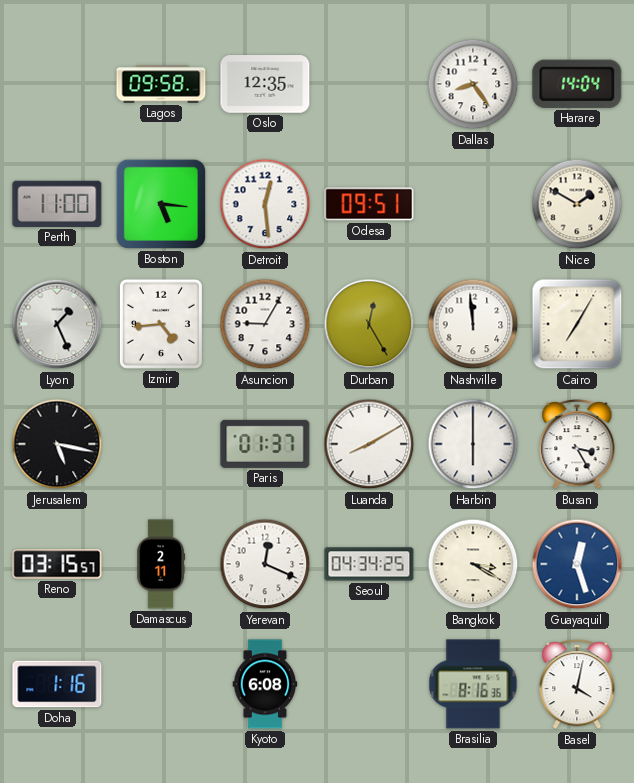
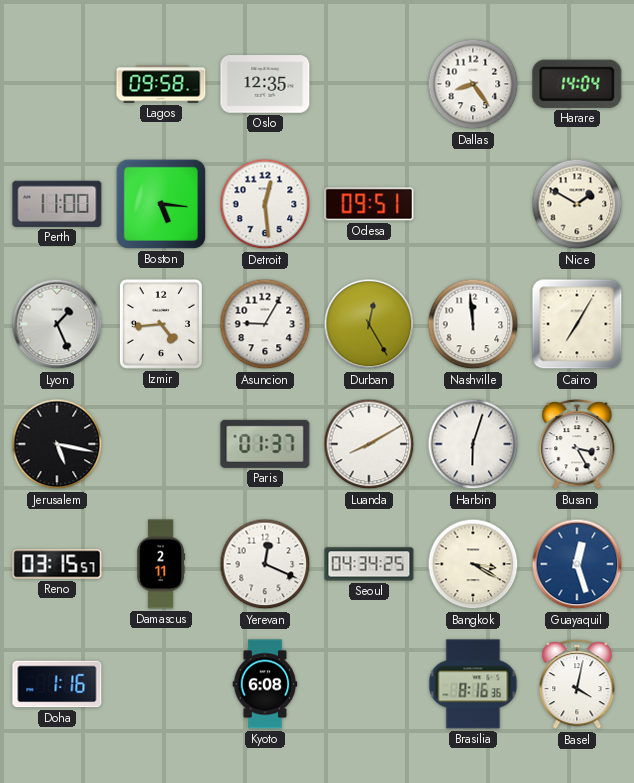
Harbin: 6:00 -> 6:03 (473, 444)
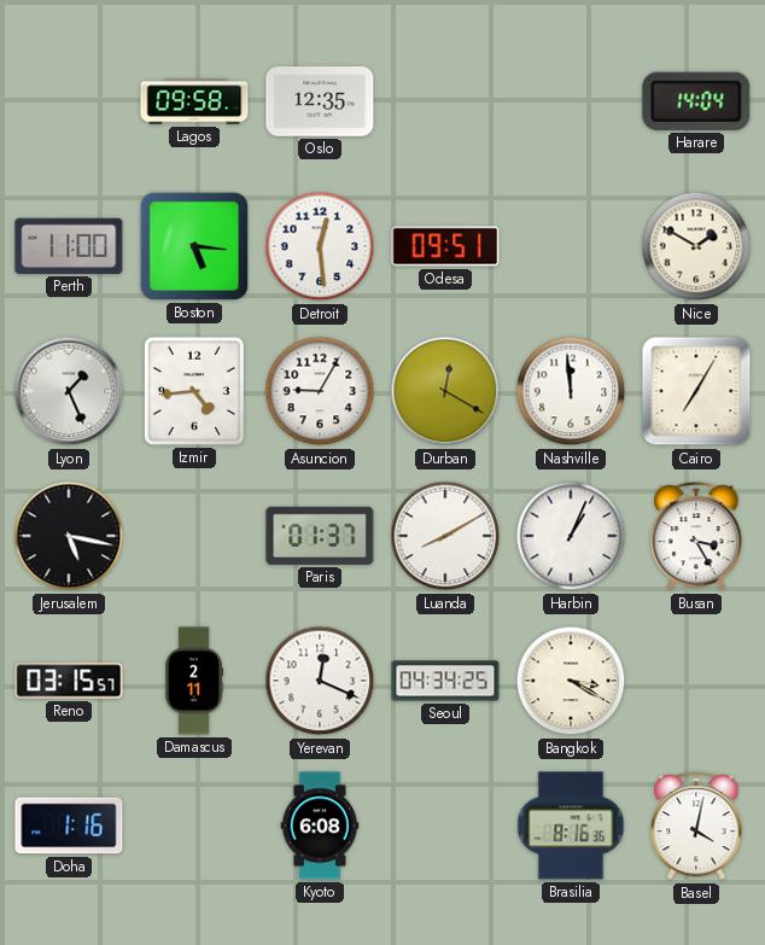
Dallas: 8:24 -> none (473, 84)
Durban: 12:25 -> 12:20 (445, 391)
Harbin: 6:03 -> 1:04 (571, 536)
Guayaquil: 12:27 -> none (577, 564)
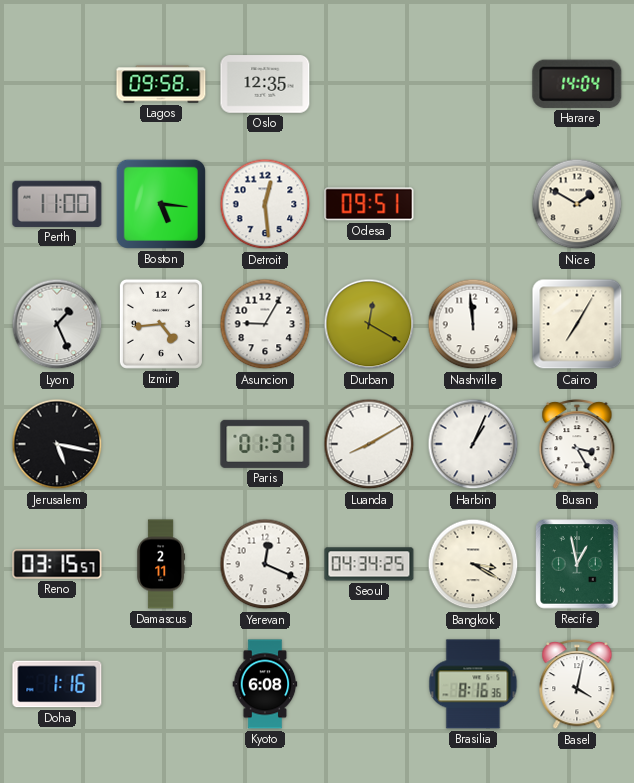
Recife: none -> 12:58 (577, 564)
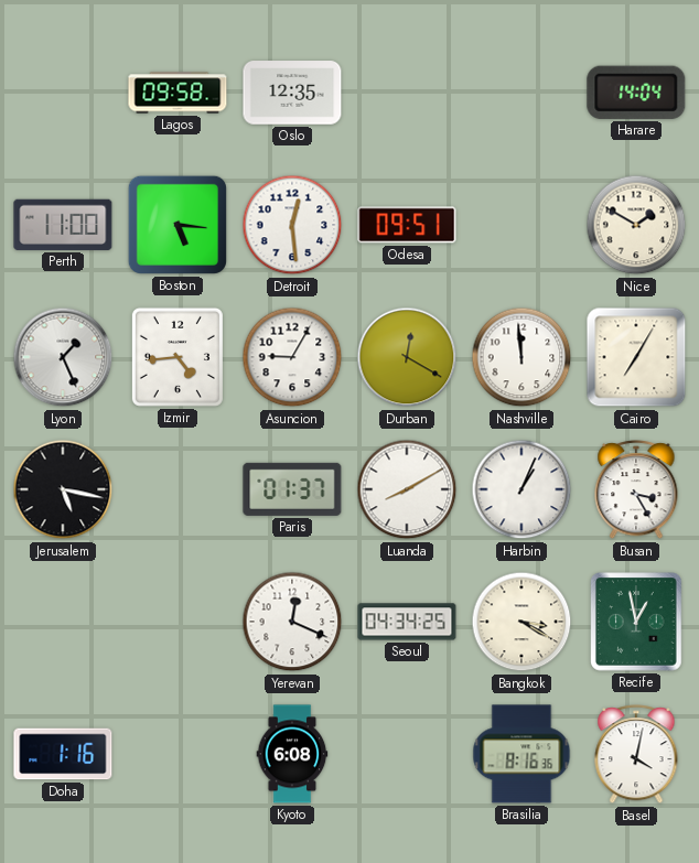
Reno: 03:15 -> none (57, 564)
Damascus: 2:11 -> none (161, 564)
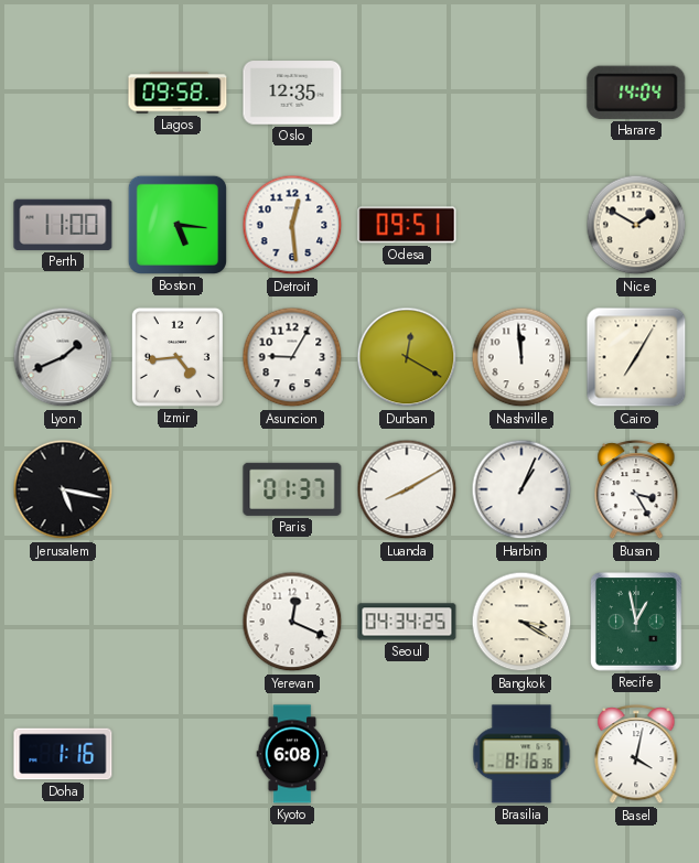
Lyon: 1:26 -> 1:41 (63, 357)
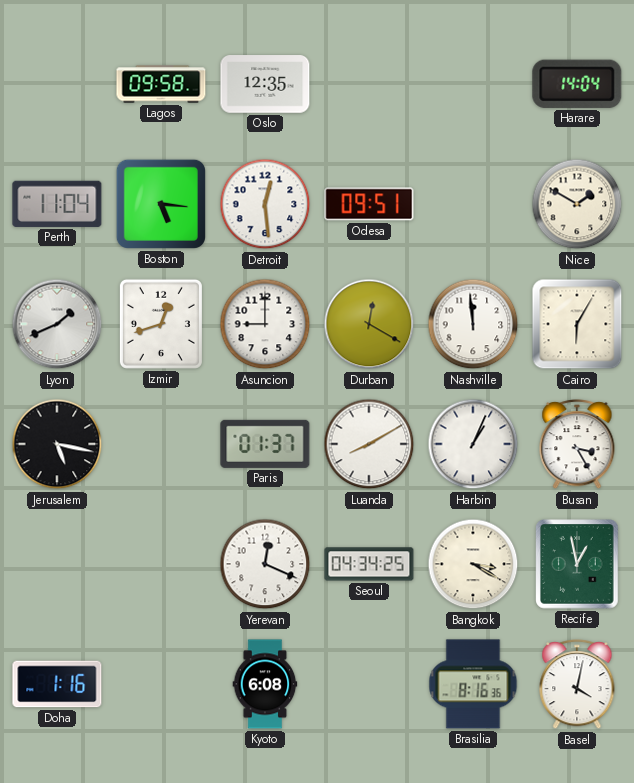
Perth: 11:00 -> 11:04 (57, 204)
Izmir: 4:44 -> 12:42 (161, 324)
Asuncion: 9:05 -> 9:00 (265, 324)
Cairo: 7:05 -> 6:05 (577, 324)
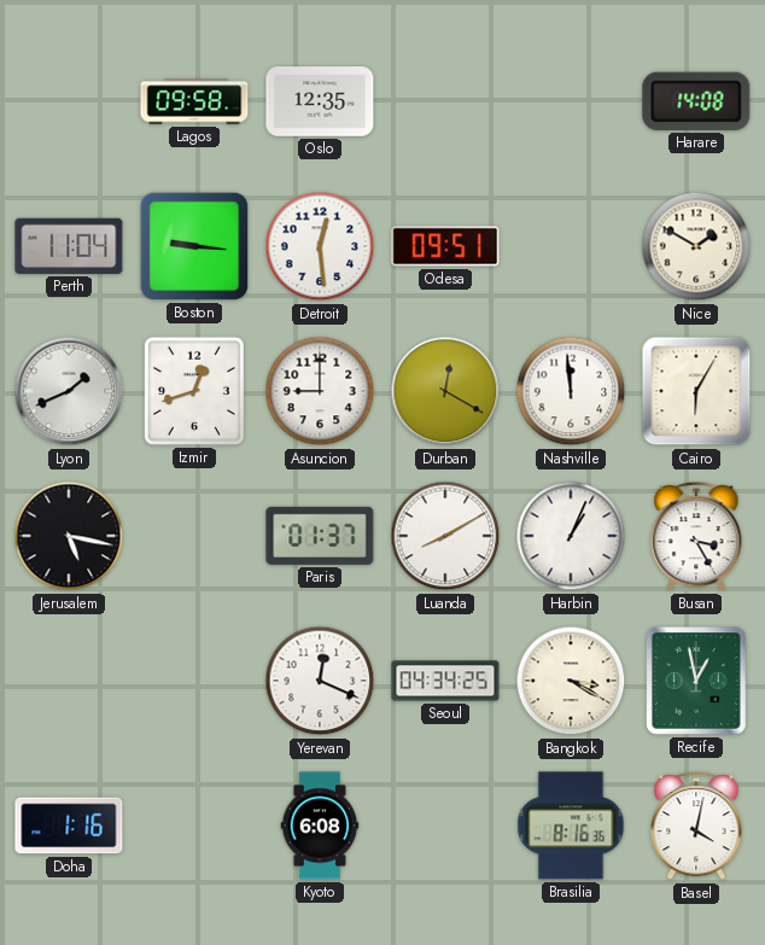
Harare: 14:04 -> 14:08 (696, 101)
Boston: 5:16 -> 9:16 (194, 246)
